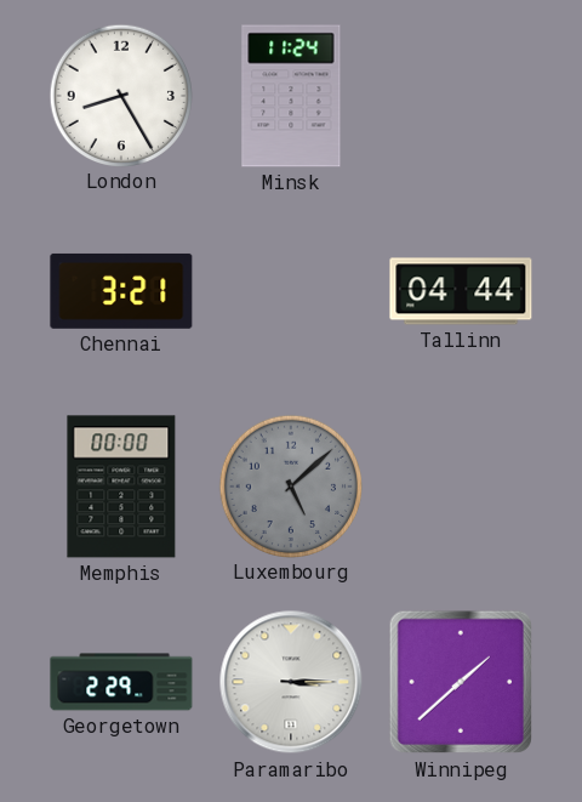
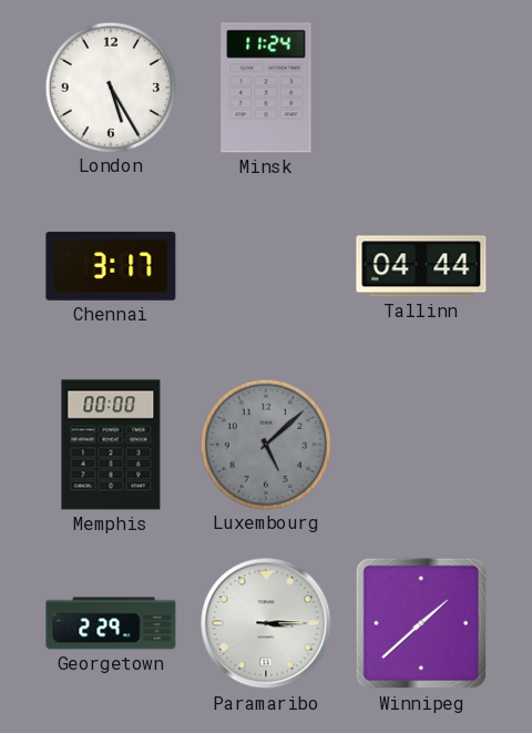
London: 8:25 -> 5:25 (110, 86)
Chennai: 3:21 -> 3:17 (111, 266)
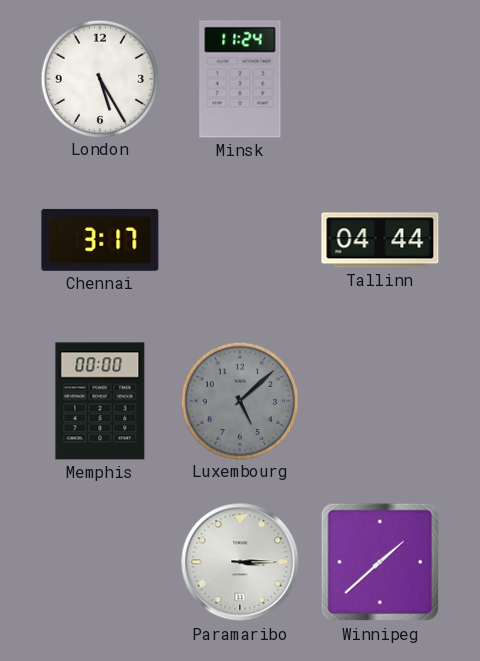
Georgetown: 2:29 -> none (111, 623)
